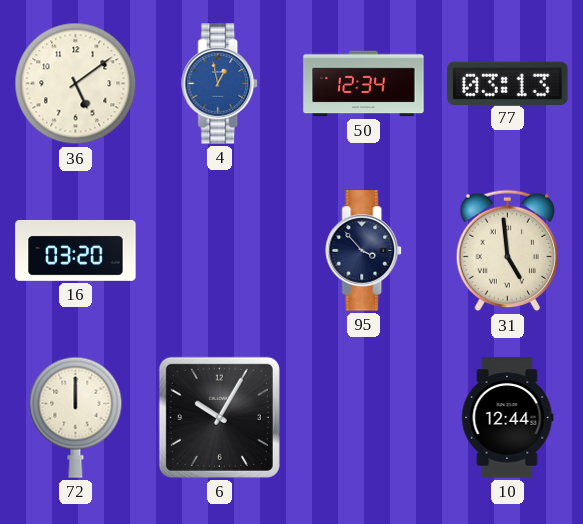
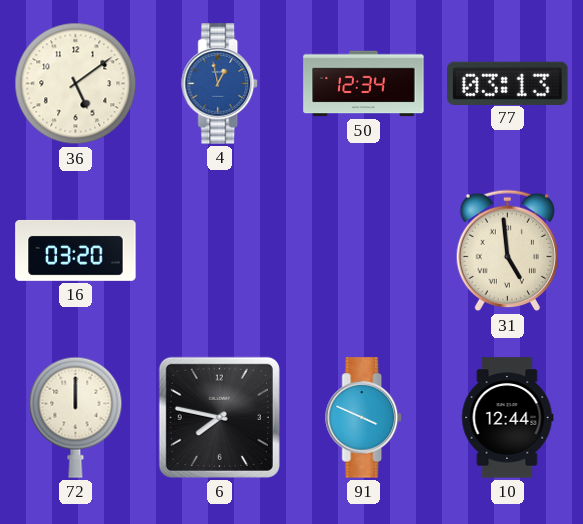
95: 3:53 -> none (364, 251)
6: 10:05 -> 7:47 (219, 417)
91: none -> 3:49 (364, 418)
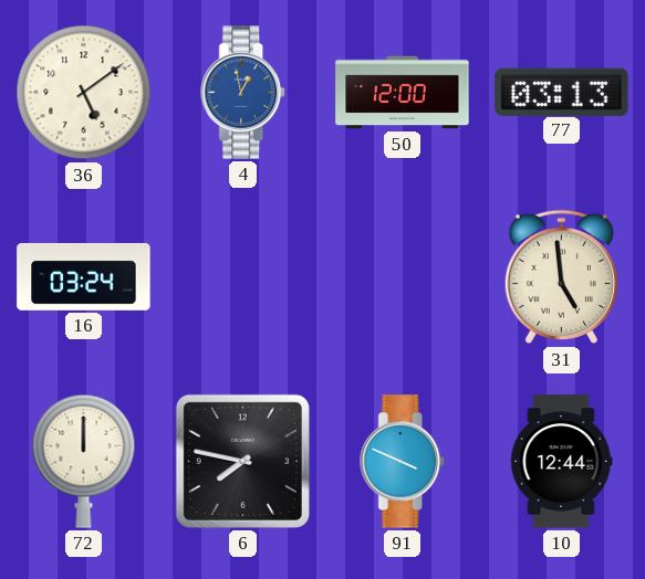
50: 12:34 -> 12:00 (403, 93)
16: 03:20 -> 03:24 (84, 276)
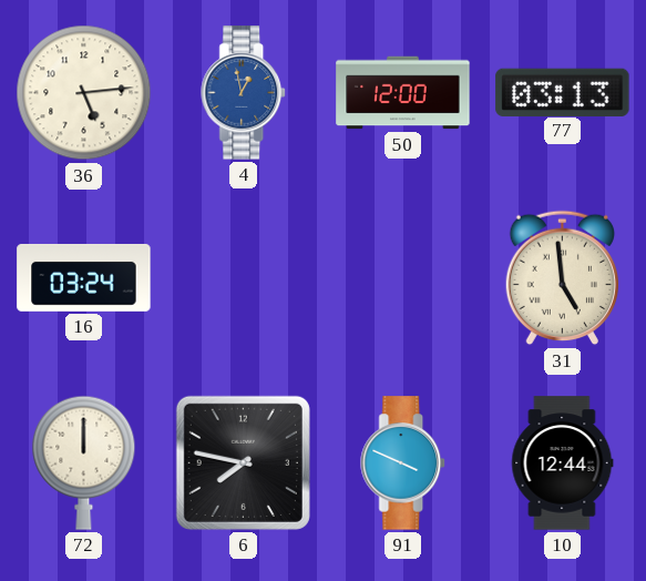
36: 5:09 -> 5:14 (84, 93)
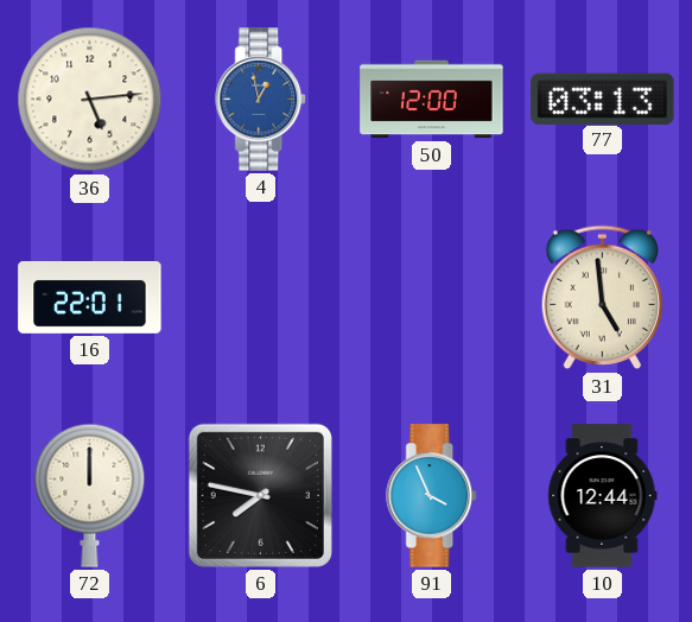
16: 03:24 -> 22:01 (90, 297)
91: 3:49 -> 3:56 (432, 496)
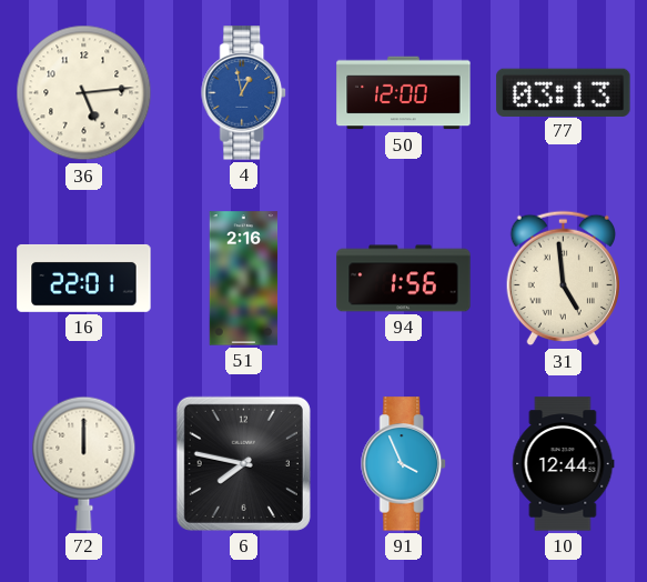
51: none -> 2:16 (244, 279)
94: none -> 1:56 (404, 279)
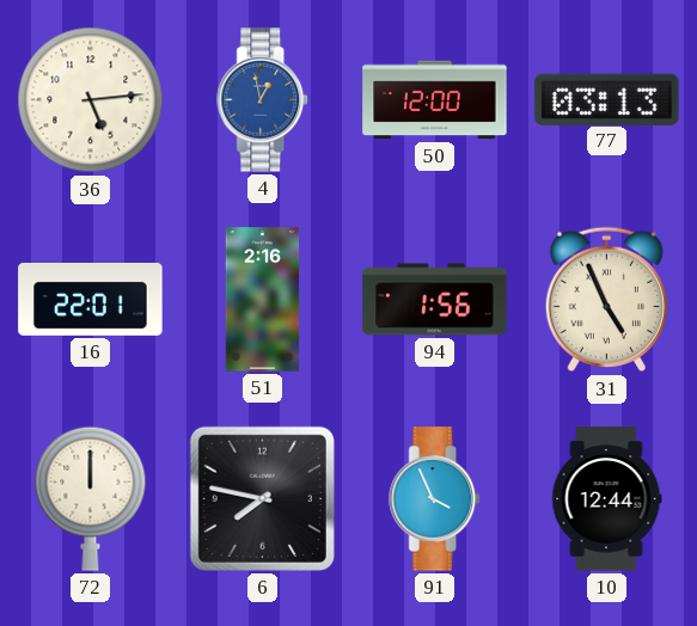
31: 4:59 -> 4:56 (606, 300)
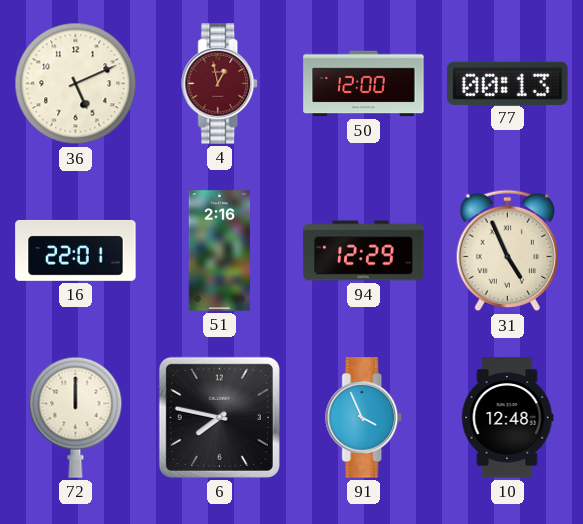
36: 5:14 -> 5:11 (76, 84)
4 dial: blue -> burgundy (220, 84)
77: 03:13 -> 00:13 (508, 83)
94: 1:56 -> 12:29 (364, 251)
10: 12:44 -> 12:48 (508, 418)
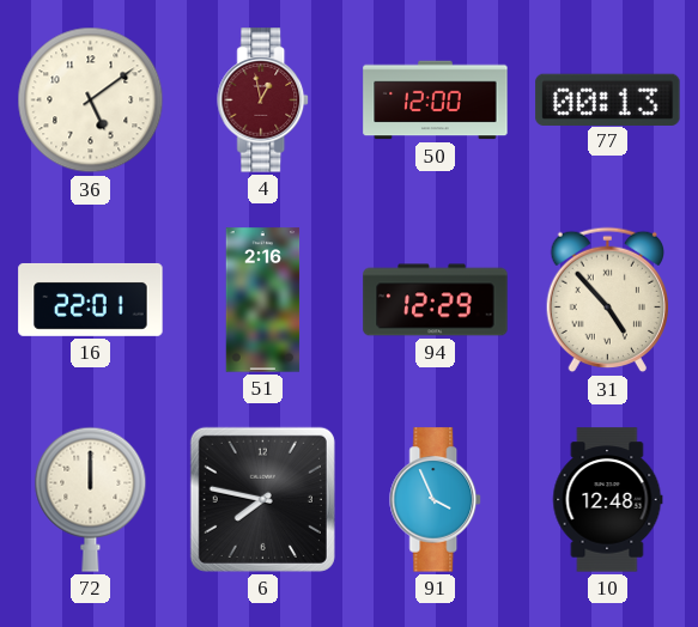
36: 5:11 -> 5:09 (91, 101)
31: 4:56 -> 4:53 (607, 300)
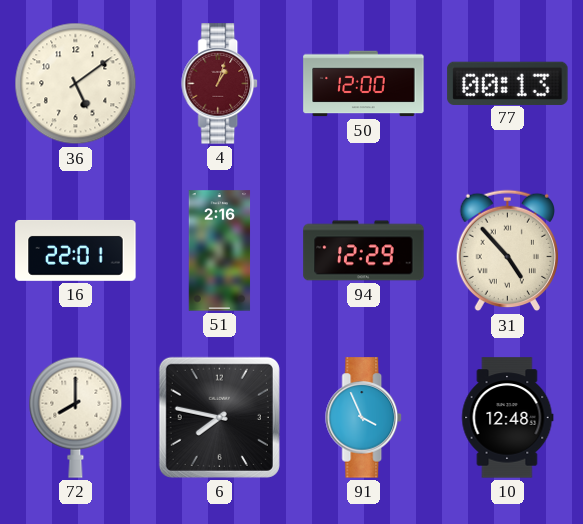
4: 12:58 -> 1:03 (220, 84)
72: 12:00 -> 8:00 (76, 417)
